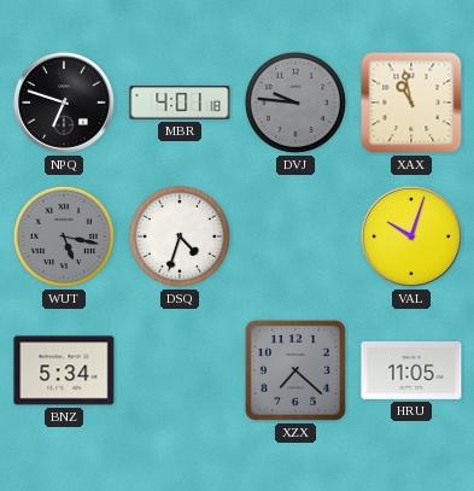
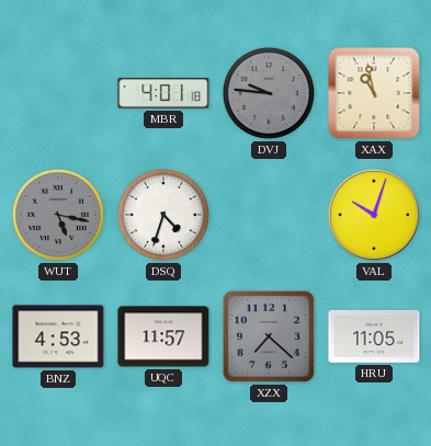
NPQ: 6:48 -> none (64, 103)
BNZ: 5:34 -> 4:53 (58, 336)
UQC: none -> 11:57 (163, 336)
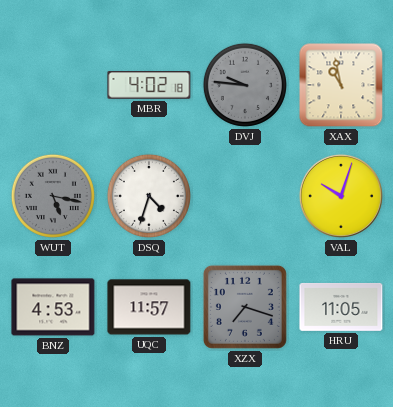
MBR: 4:01 -> 4:02 (149, 85)
XZX: 7:22 -> 7:18 (245, 307)
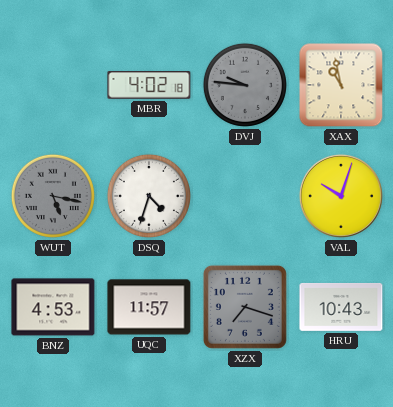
HRU: 11:05 -> 10:43 (341, 307)
